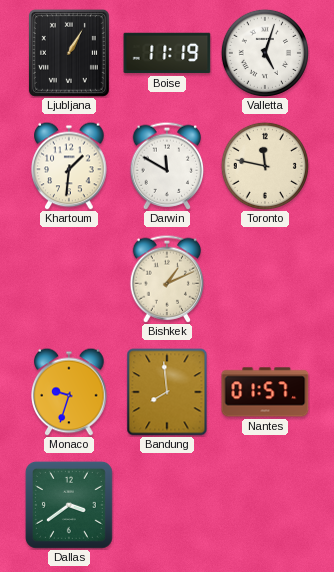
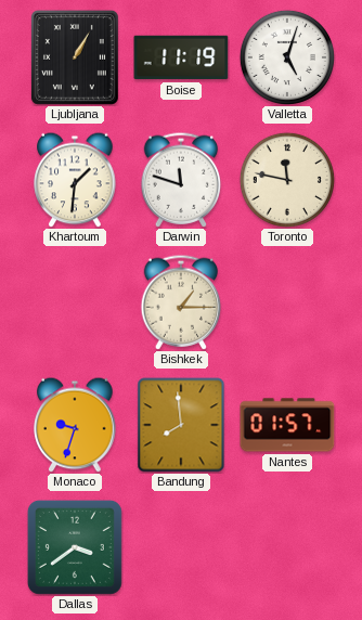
Darwin: 11:50 -> 11:48 (181, 180)
Bishkek: 1:11 -> 1:15 (181, 302)
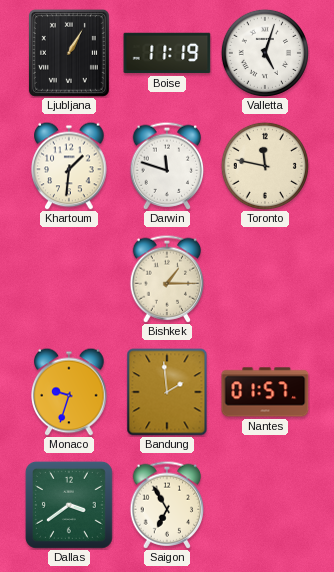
Bandung: 7:59 -> 1:59 (167, 392)
Saigon: none -> 6:55 (167, 505)
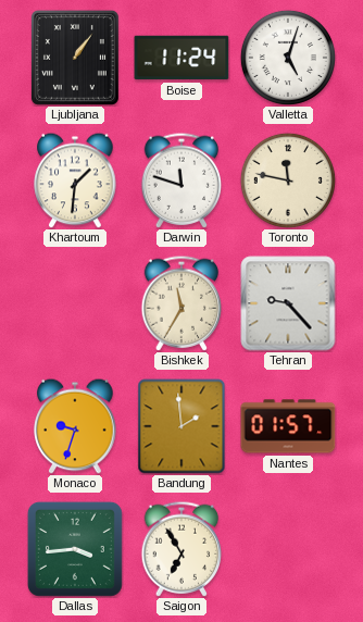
Ljubljana: 1:05 -> 1:06 (75, 58)
Boise: 11:19 -> 11:24 (181, 58)
Bishkek: 1:15 -> 11:35 (181, 303)
Tehran: none -> 9:23 (288, 303)
Dallas: 3:39 -> 3:44 (75, 549)
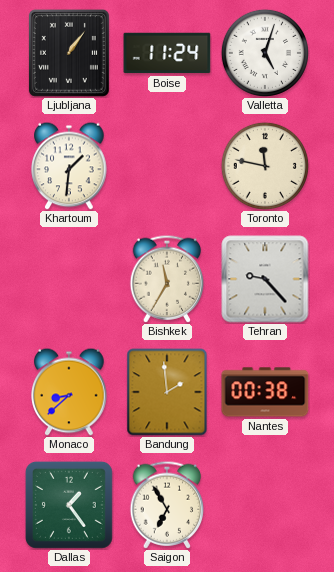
Darwin: 11:48 -> none (181, 181)
Monaco: 9:33 -> 8:38 (69, 392)
Nantes: 01:57 -> 00:38 (265, 392)
Dallas: 3:44 -> 1:24 (69, 505)
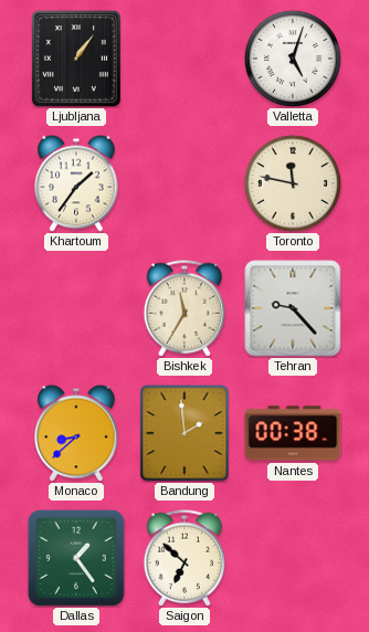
Boise: 11:24 -> none (167, 53)
Khartoum: 1:31 -> 1:36 (76, 183)
Saigon: 6:55 -> 6:52 (184, 558)
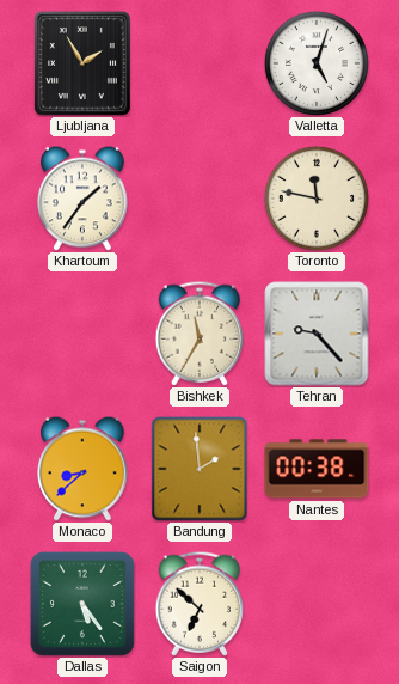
Ljubljana: 1:06 -> 1:55 (82, 63)
Dallas: 1:24 -> 5:24 (82, 604)
